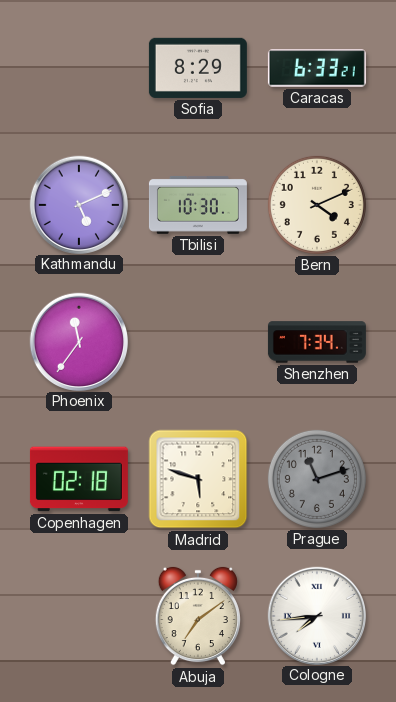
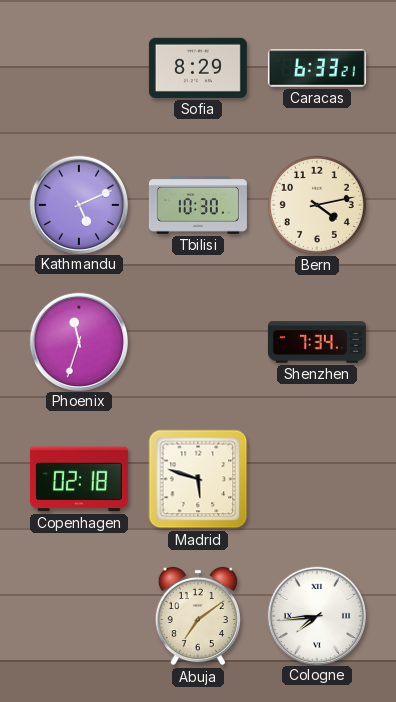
Bern: 4:11 -> 4:13 (317, 205)
Phoenix: 11:36 -> 11:33 (78, 341)
Prague: 11:12 -> none (317, 479)
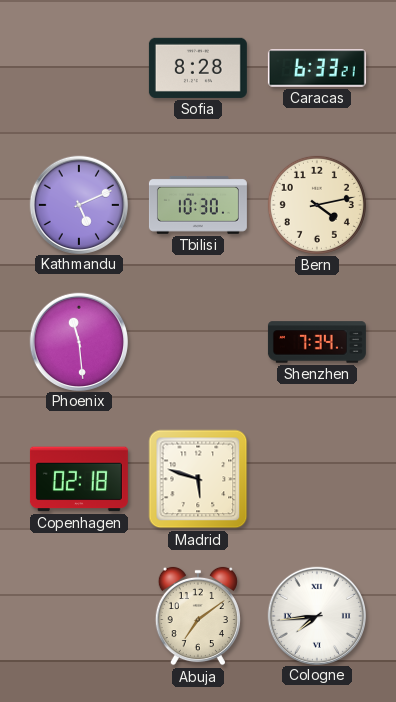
Sofia: 8:29 -> 8:28 (198, 68)
Phoenix: 11:33 -> 11:29 (78, 341)
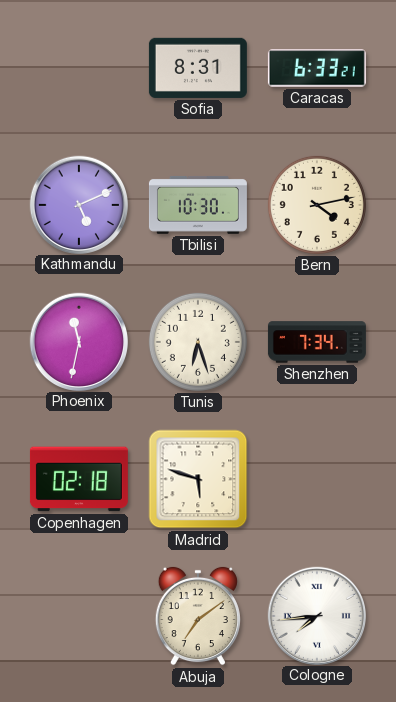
Sofia: 8:28 -> 8:31 (198, 68)
Phoenix: 11:29 -> 11:32 (78, 341)
Tunis: none -> 6:27 (198, 342)
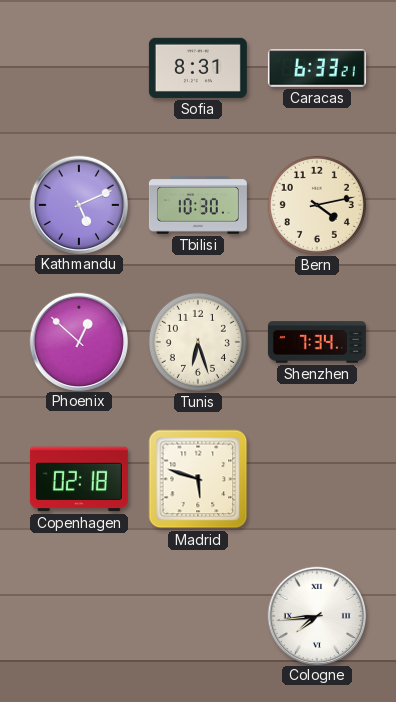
Phoenix: 11:32 -> 12:52 (78, 341)
Abuja: 7:09 -> none (198, 616)
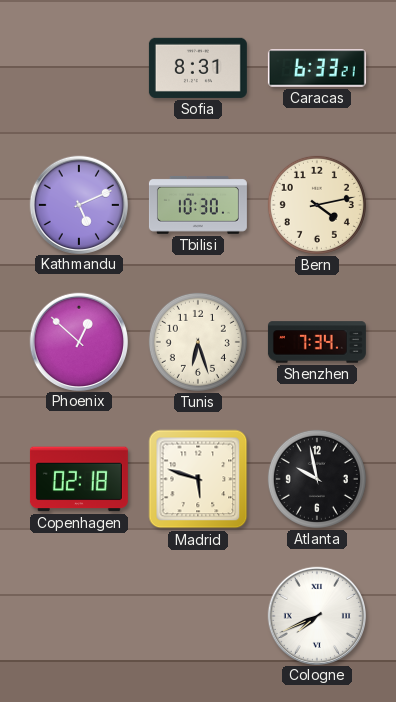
Atlanta: none -> 9:58 (317, 479)
Cologne: 7:44 -> 7:41 (316, 615)
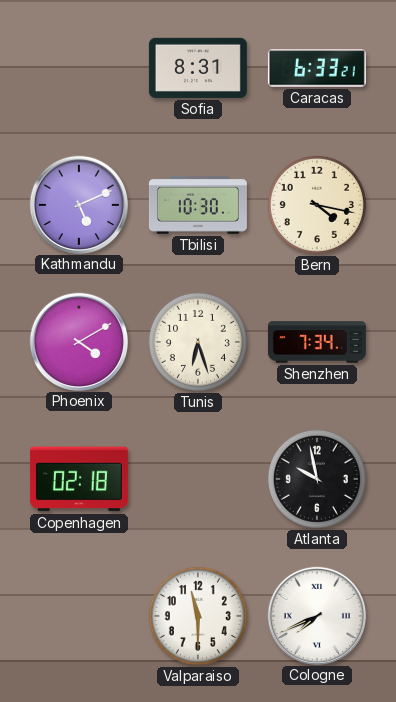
Bern: 4:13 -> 4:17 (317, 205)
Phoenix: 12:52 -> 4:10 (78, 341)
Madrid: 5:48 -> none (198, 479)
Valparaiso: none -> 11:30 (198, 616)
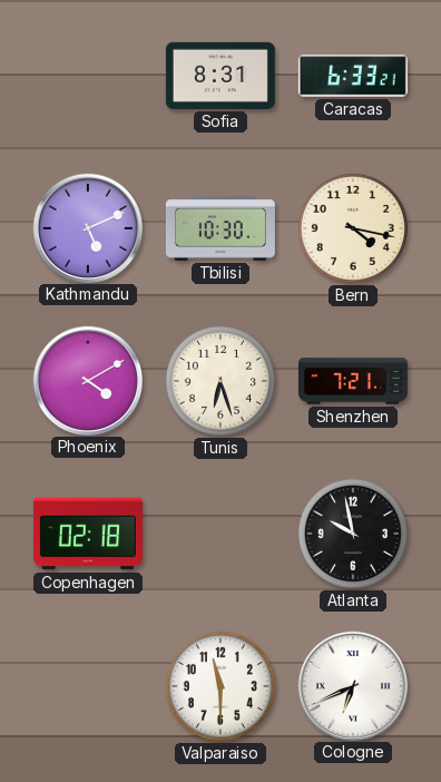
Shenzhen: 7:34 -> 7:21 (353, 381)
Cologne: 7:41 -> 6:41 (352, 685)
